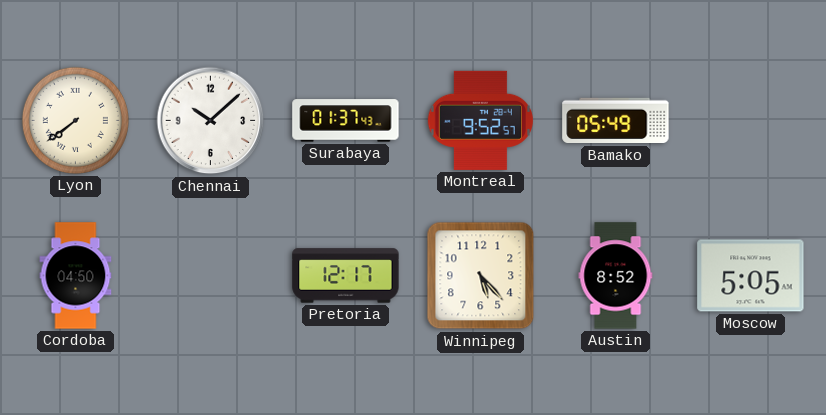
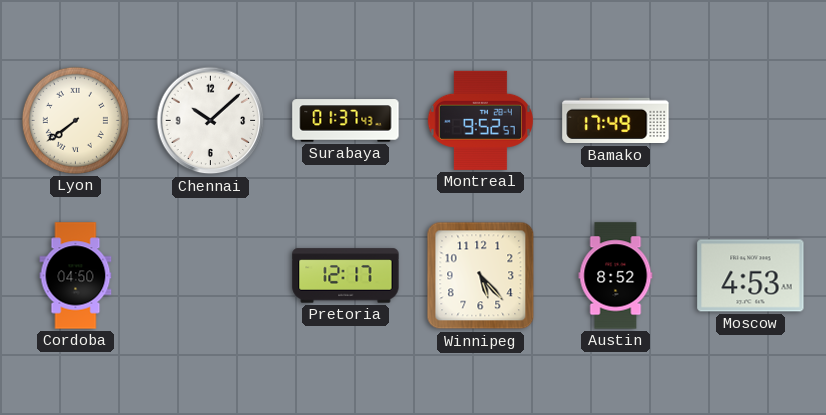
Bamako: 05:49 -> 17:49 (616, 121)
Moscow: 5:05 -> 4:53 (751, 276)
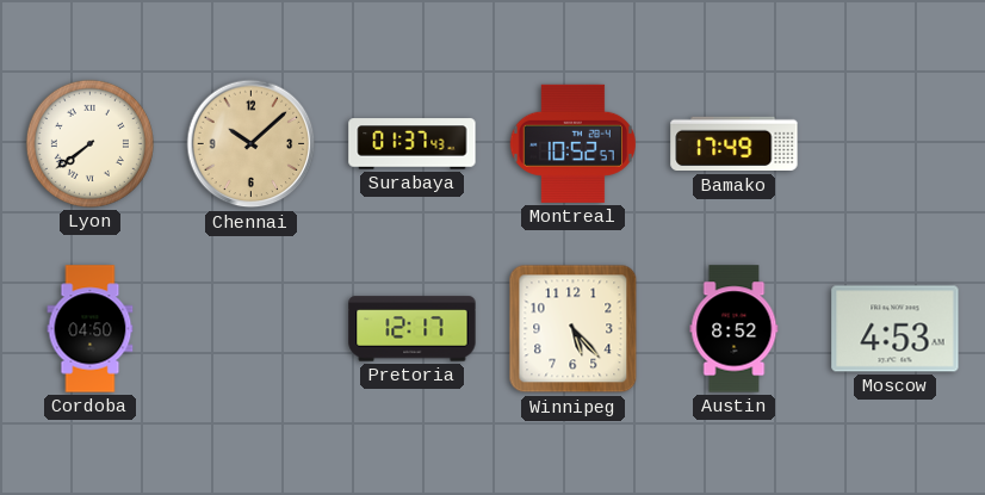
Chennai dial: white -> champagne (252, 144)
Montreal: 9:52 -> 10:52 (572, 143)
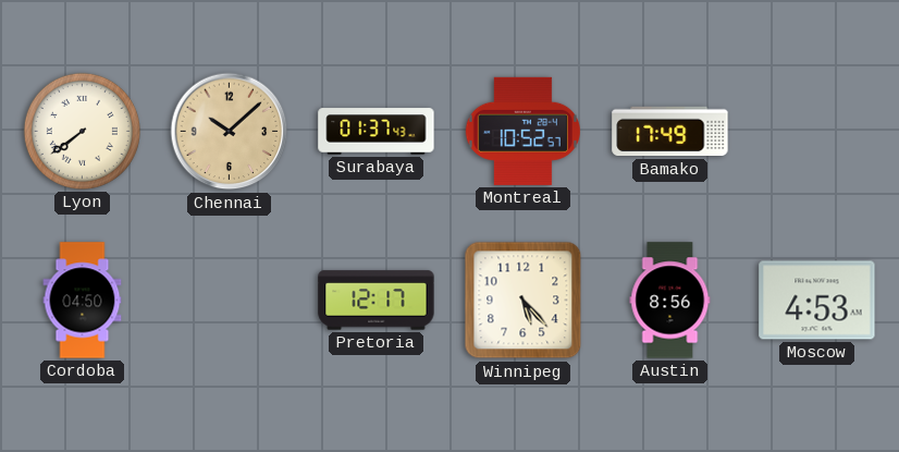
Austin: 8:52 -> 8:56 (670, 301)
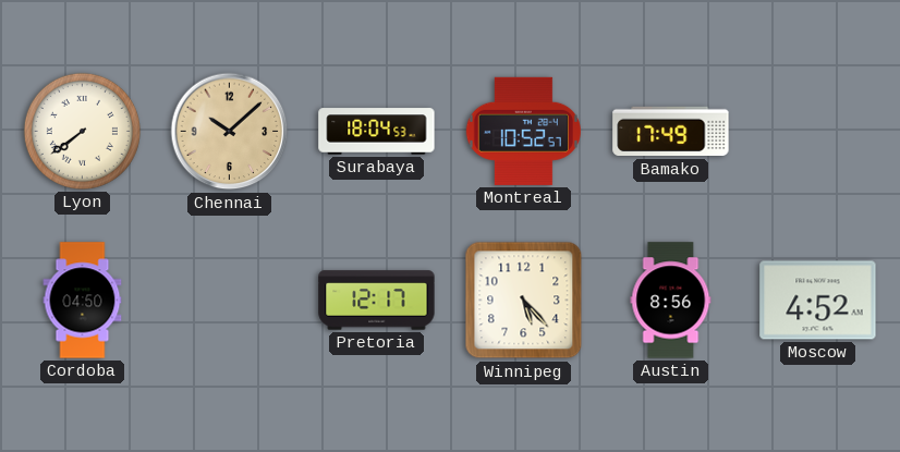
Surabaya: 01:37 -> 18:04 (377, 132)
Moscow: 4:53 -> 4:52 (818, 301)
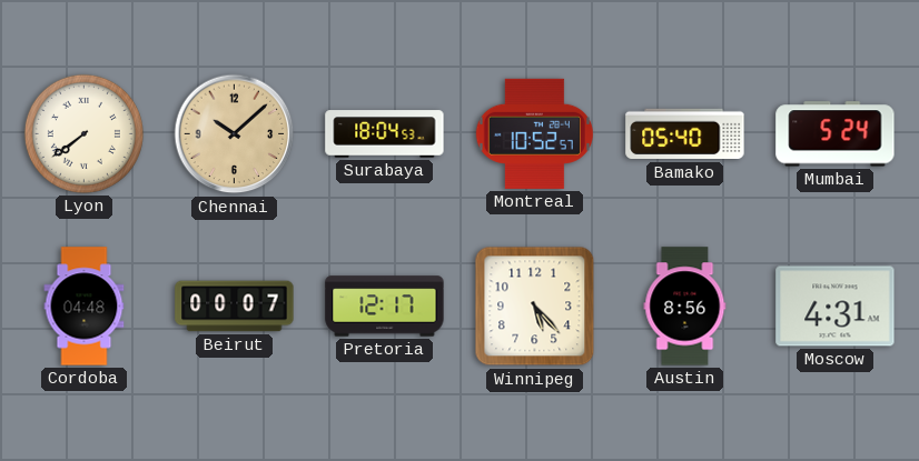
Bamako: 17:49 -> 05:40 (685, 134)
Mumbai: none -> 5:24 (836, 134)
Cordoba: 04:50 -> 04:48 (85, 307)
Beirut: none -> 00:07 (235, 307)
Moscow: 4:52 -> 4:31 (836, 307)
